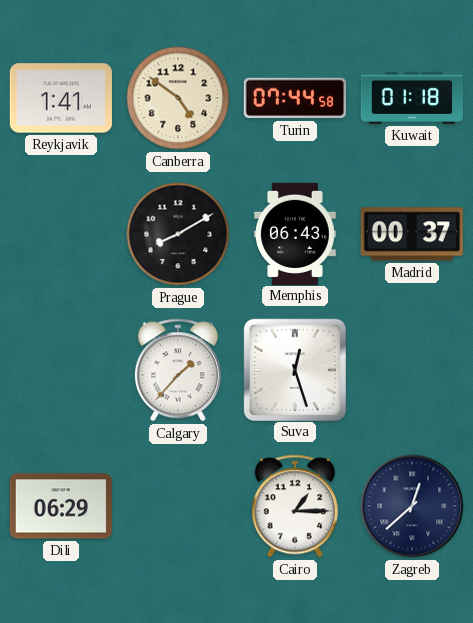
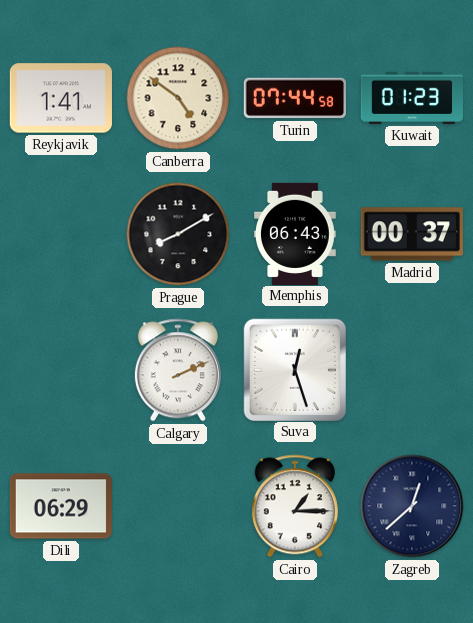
Kuwait: 01:18 -> 01:23 (412, 98)
Calgary: 1:37 -> 2:11 (178, 370)
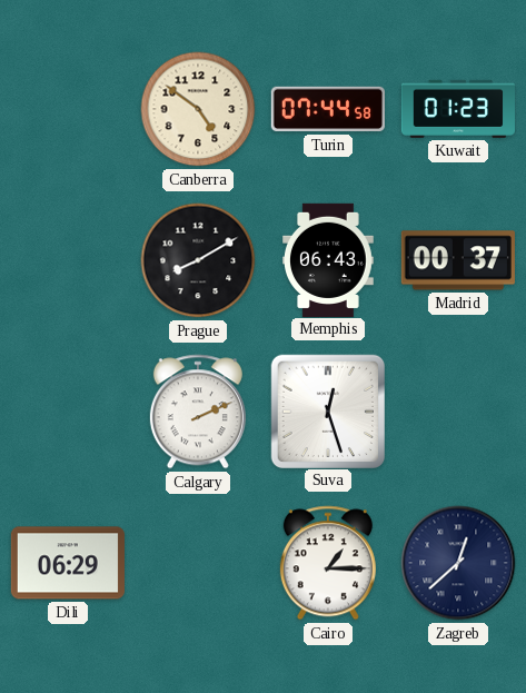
Reykjavik: 1:41 -> none (61, 98)
